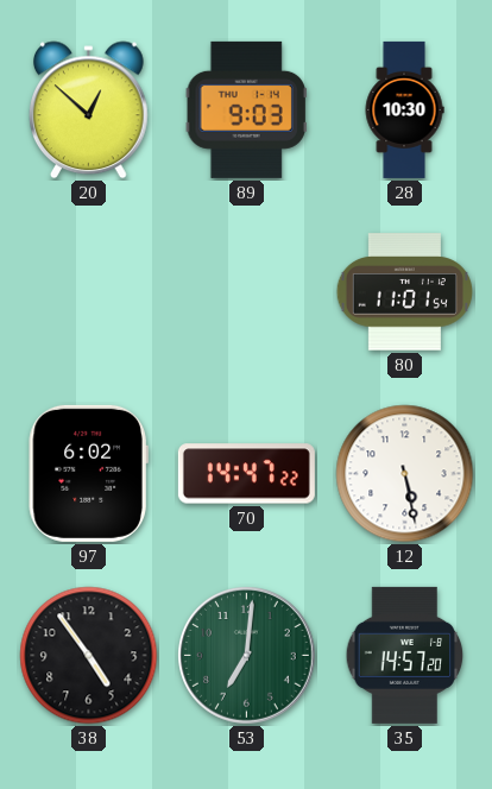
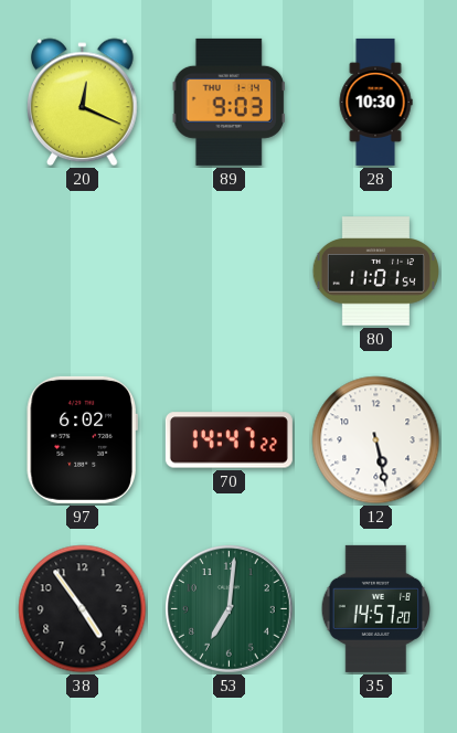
20: 12:52 -> 12:19 (83, 103)
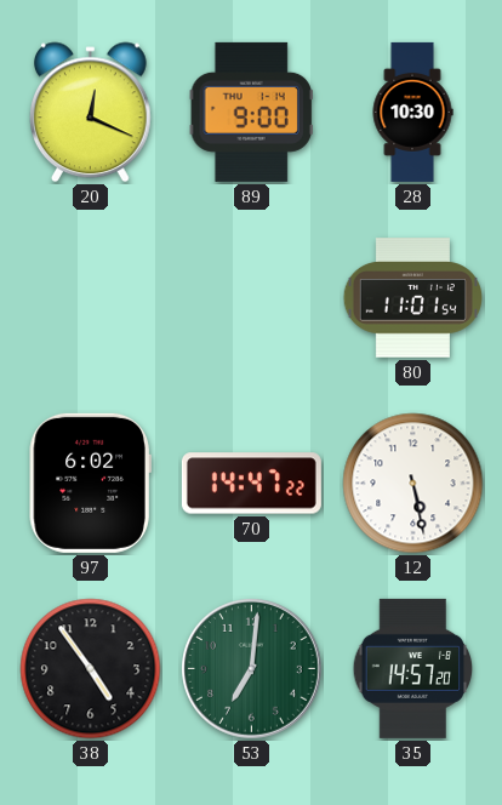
89: 9:03 -> 9:00 (251, 112)
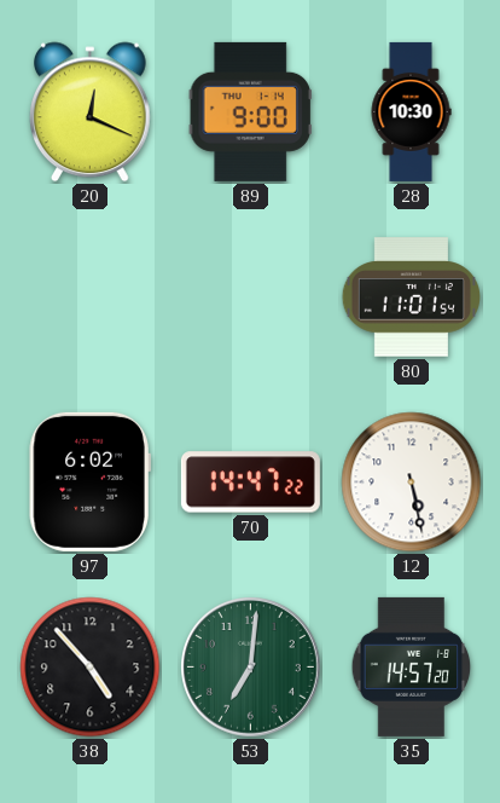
38: 4:54 -> 4:53 (91, 668)
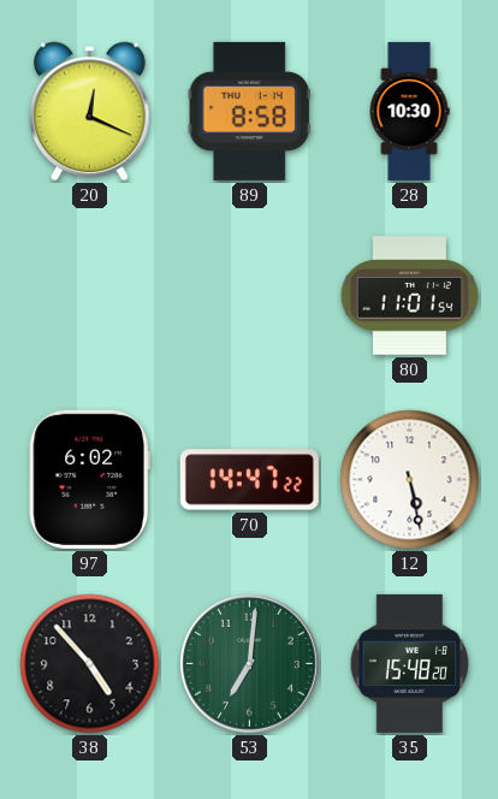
89: 9:00 -> 8:58 (249, 111)
35: 14:57 -> 15:48 (410, 663)
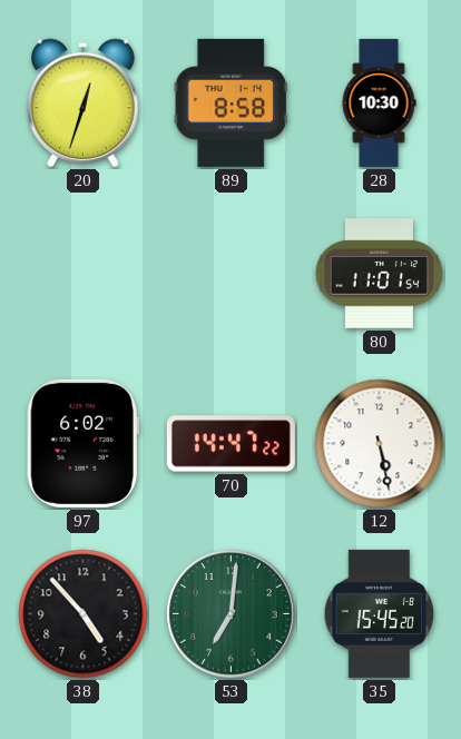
20: 12:19 -> 12:33 (84, 104)
35: 15:48 -> 15:45 (380, 613)
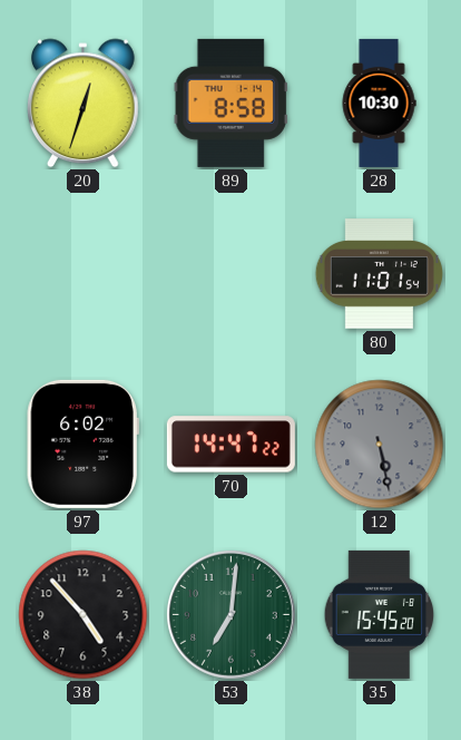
12 dial: white -> grey (380, 445)
